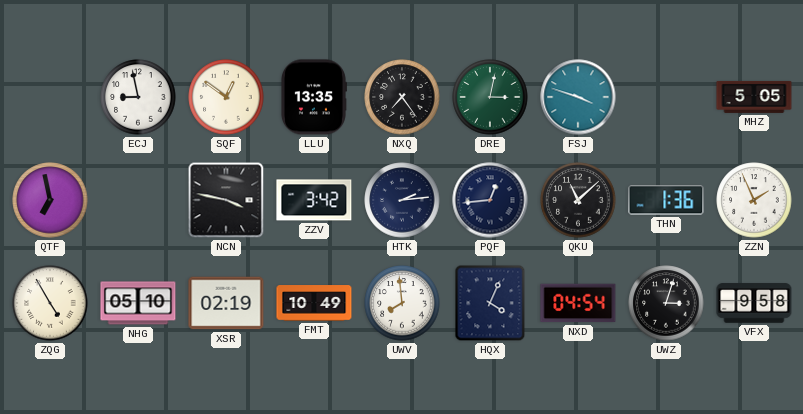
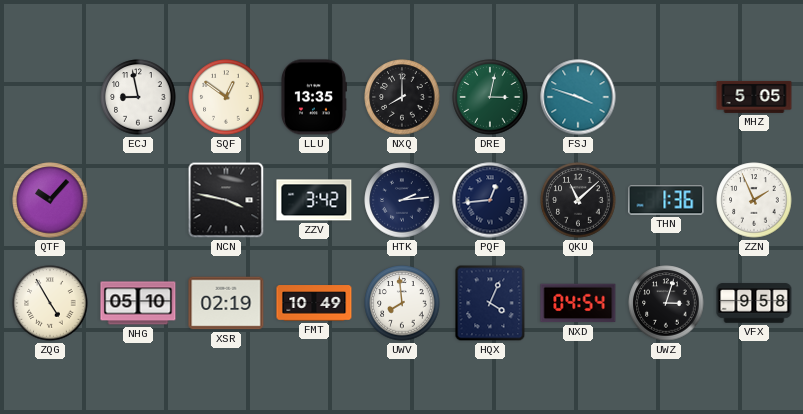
NXQ: 7:24 -> 8:00 (402, 97)
QTF: 6:58 -> 10:07 (50, 200)
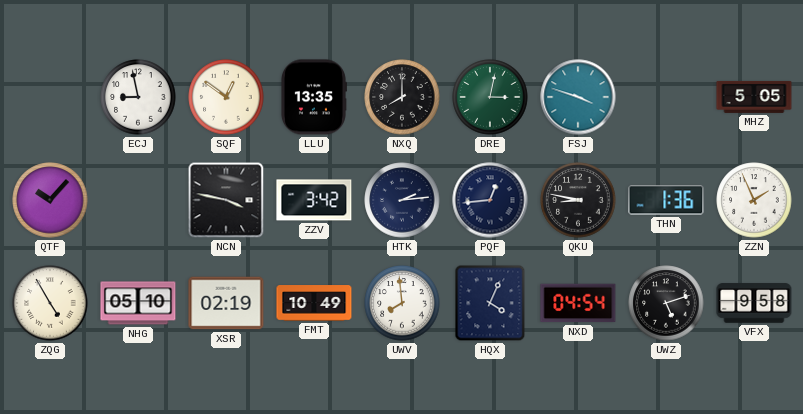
QKU: 11:08 -> 8:47 (578, 200)
UWZ: 3:03 -> 5:12 (666, 303)
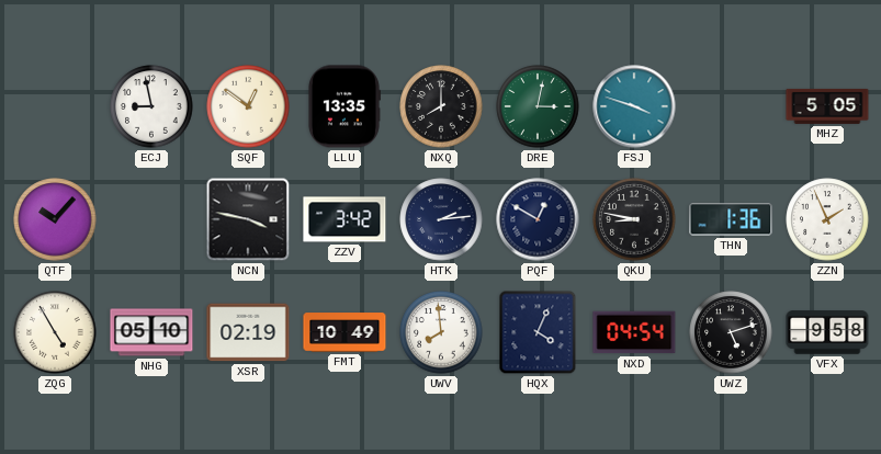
PQF: 12:44 -> 12:50 (538, 219)
